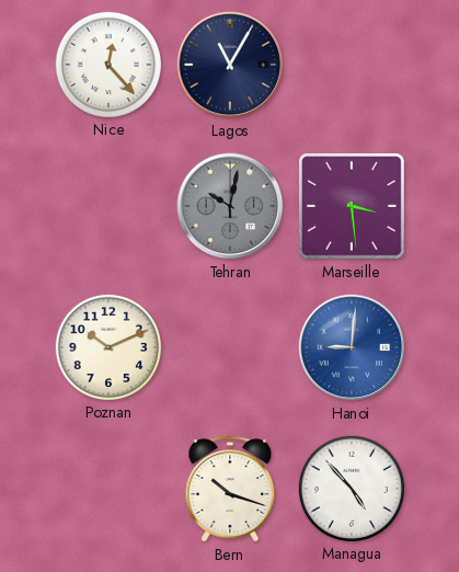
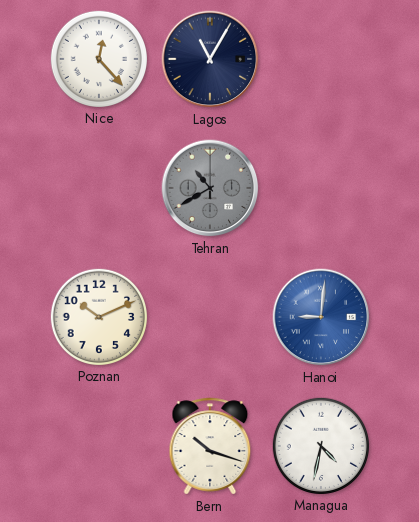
Tehran: 10:02 -> 10:40 (210, 188)
Marseille: 3:29 -> none (352, 206)
Managua: 4:53 -> 4:32 (320, 445)
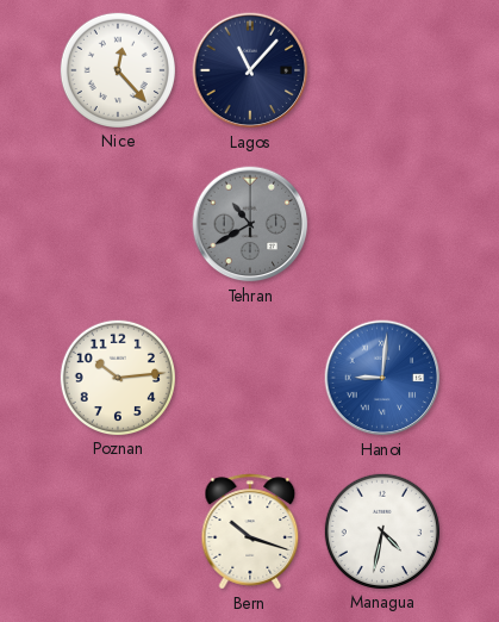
Lagos: 11:05 -> 11:07 (250, 70)
Poznan: 10:11 -> 10:14 (117, 377)
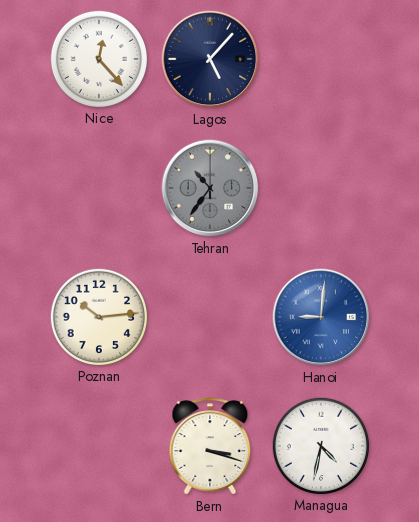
Lagos: 11:07 -> 5:07 (210, 59)
Tehran: 10:40 -> 10:36 (210, 188)
Bern: 10:18 -> 3:18 (210, 446)
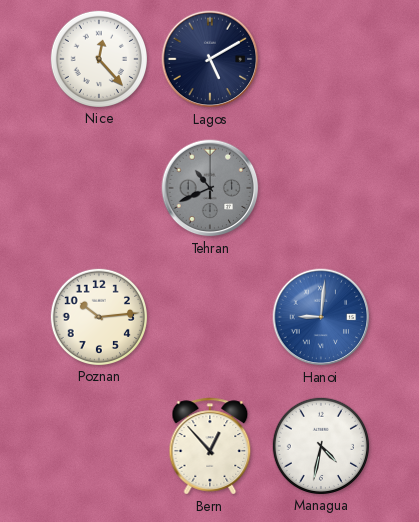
Lagos: 5:07 -> 5:10 (210, 59)
Tehran: 10:36 -> 10:41 (210, 188)
Bern: 3:18 -> 12:53 (210, 446)
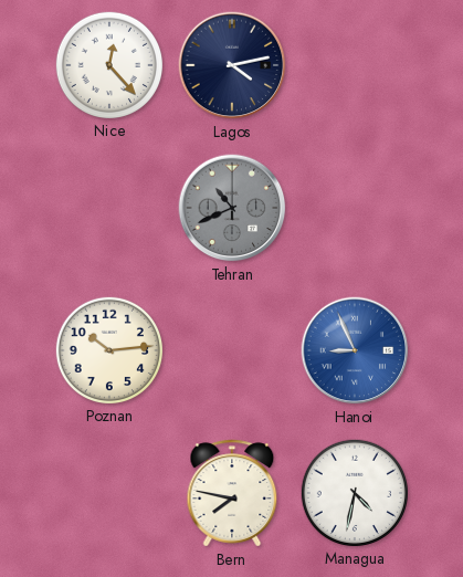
Lagos: 5:10 -> 4:13 (232, 65)
Hanoi: 9:01 -> 8:56 (355, 350)
Bern: 12:53 -> 7:47 (232, 493)
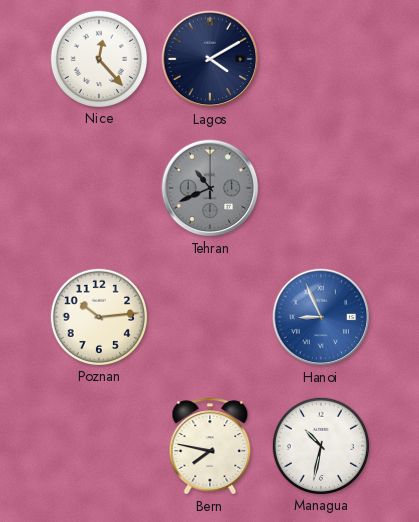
Lagos: 4:13 -> 4:10 (210, 59)
Managua: 4:32 -> 10:32 (320, 445)
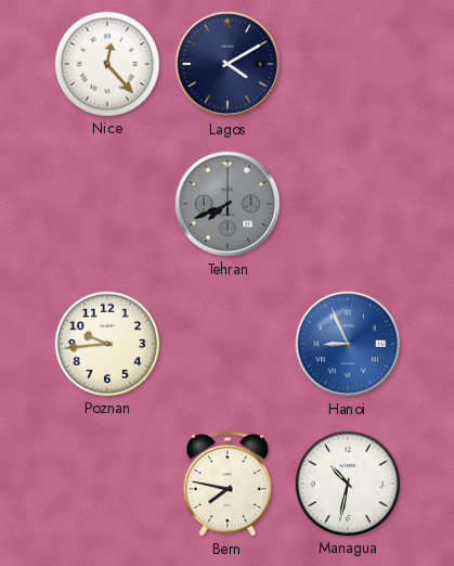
Tehran: 10:41 -> 7:41 (228, 204)
Poznan: 10:14 -> 9:44 (106, 343)
